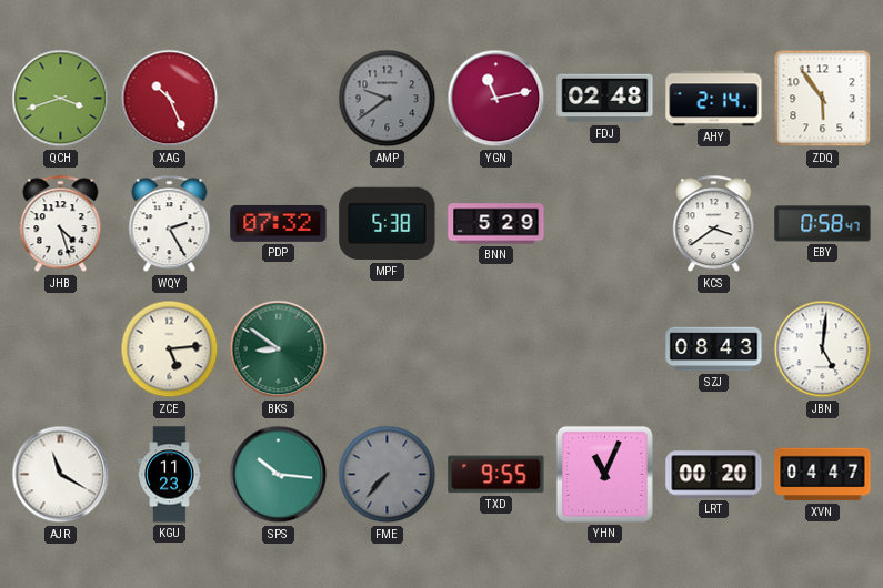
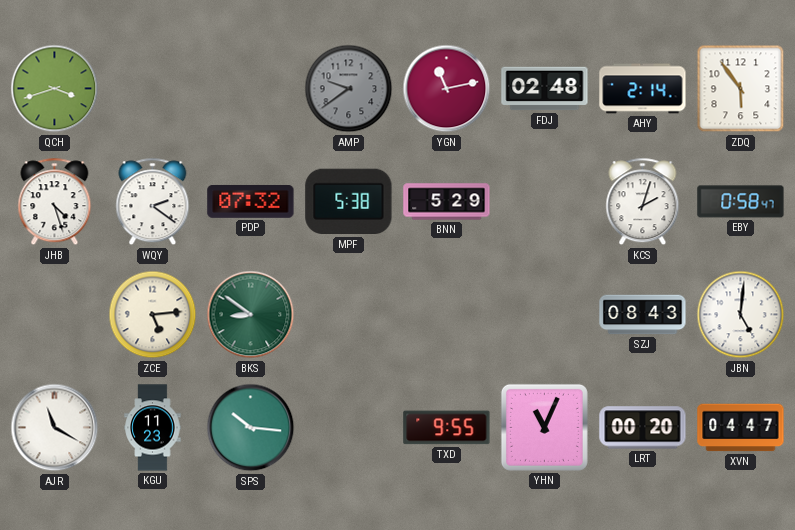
XAG: 10:26 -> none (170, 99)
WQY: 2:25 -> 2:21 (153, 202)
KCS: 3:39 -> 2:03 (643, 202)
FME: 7:37 -> none (388, 475)
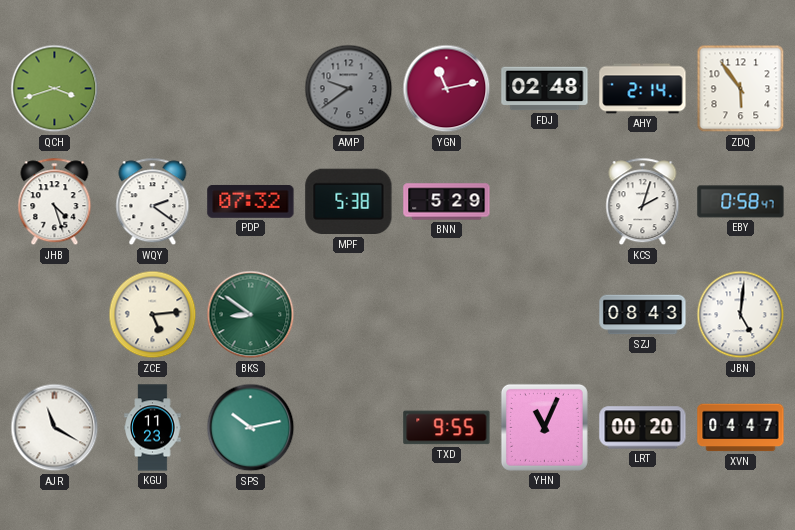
SPS: 10:16 -> 10:13 (251, 428)
